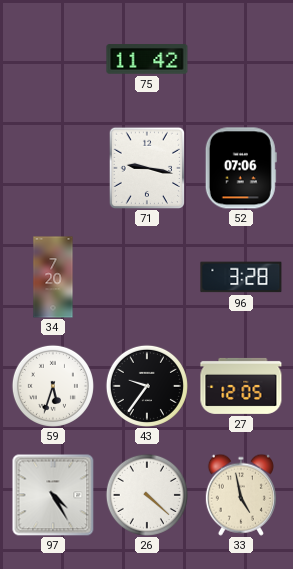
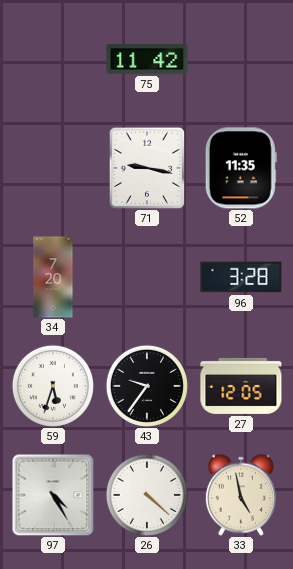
52: 07:06 -> 11:35 (241, 168)
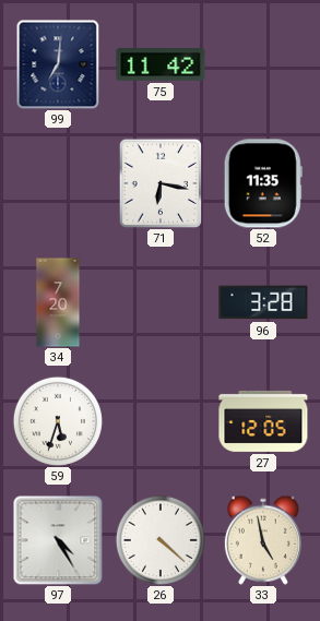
99: none -> 7:01 (58, 64)
71: 9:17 -> 6:17 (159, 182)
43: 9:36 -> none (147, 386)
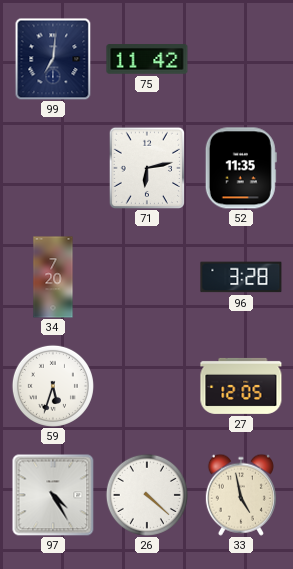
71: 6:17 -> 6:13 (146, 167)
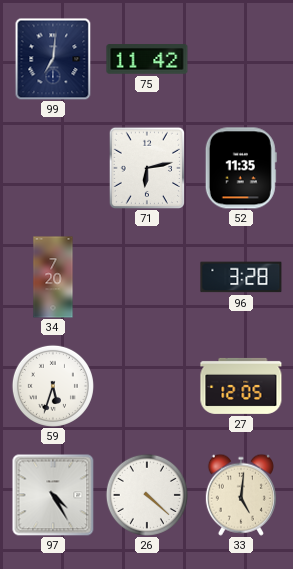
33: 4:58 -> 5:01 (241, 495)
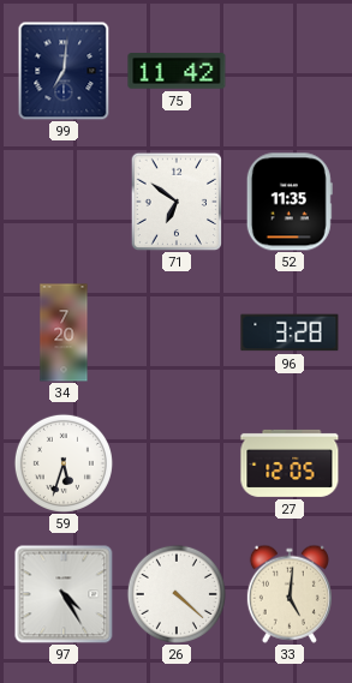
71: 6:13 -> 6:51 (175, 200)
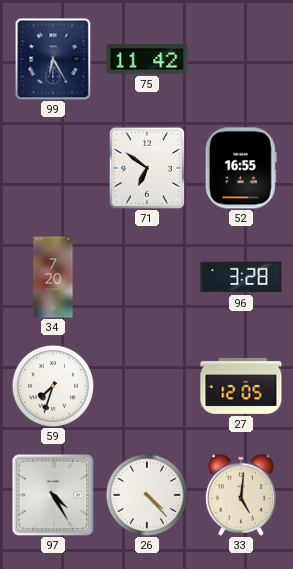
99: 7:01 -> 6:25 (53, 59)
52: 11:35 -> 16:55 (241, 168)
59: 5:33 -> 7:33 (53, 386)
26: 4:22 -> 4:23 (147, 495)
